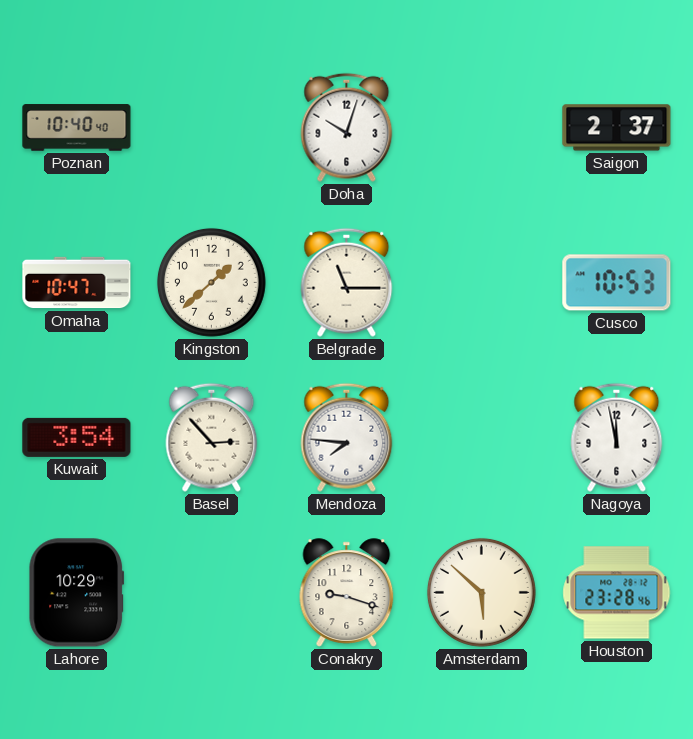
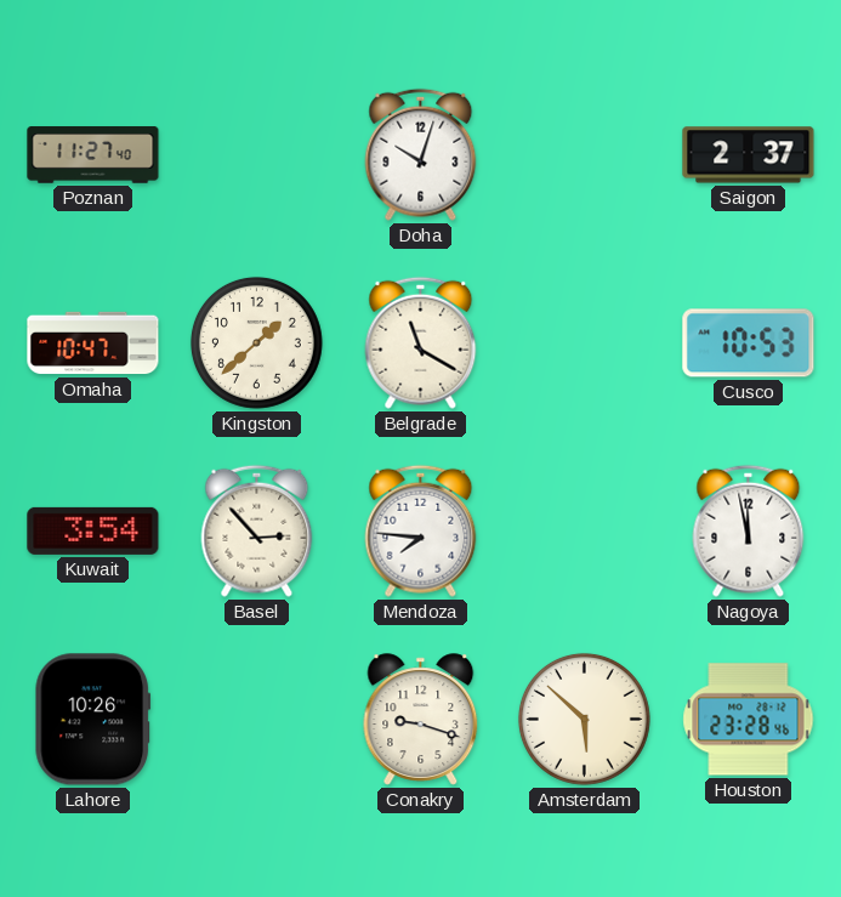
Poznan: 10:40 -> 11:27 (93, 155)
Belgrade: 11:15 -> 11:20 (421, 342)
Lahore: 10:29 -> 10:26 (93, 720)
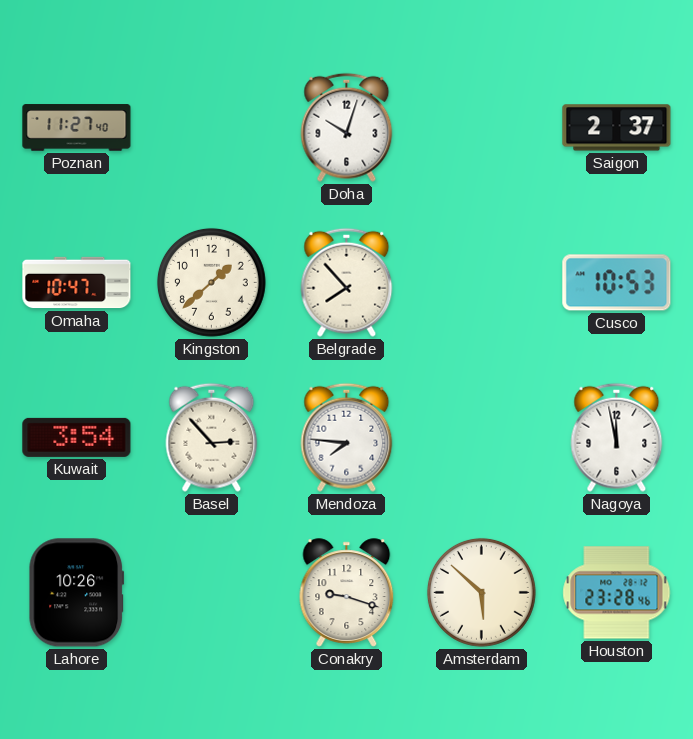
Belgrade: 11:20 -> 7:53 (347, 282)
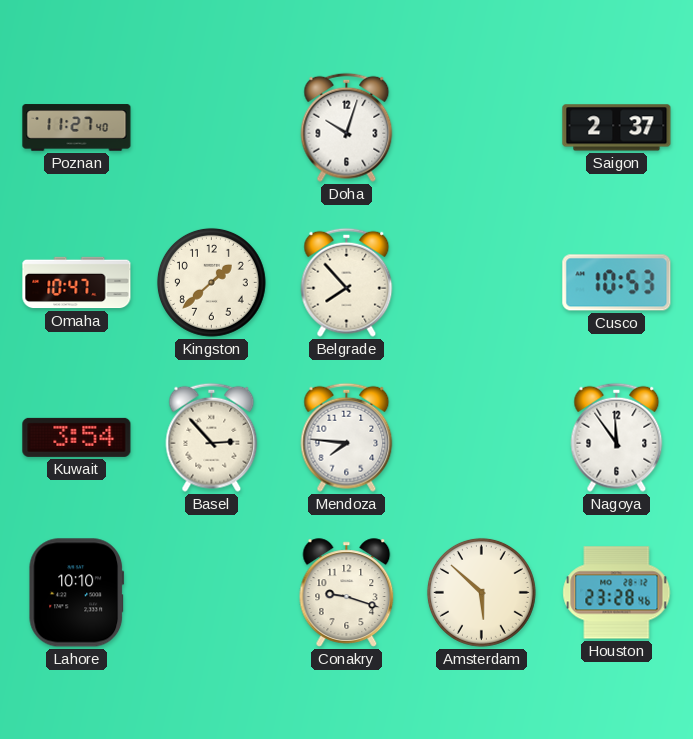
Nagoya: 11:58 -> 11:54 (617, 437)
Lahore: 10:26 -> 10:10 (77, 593)
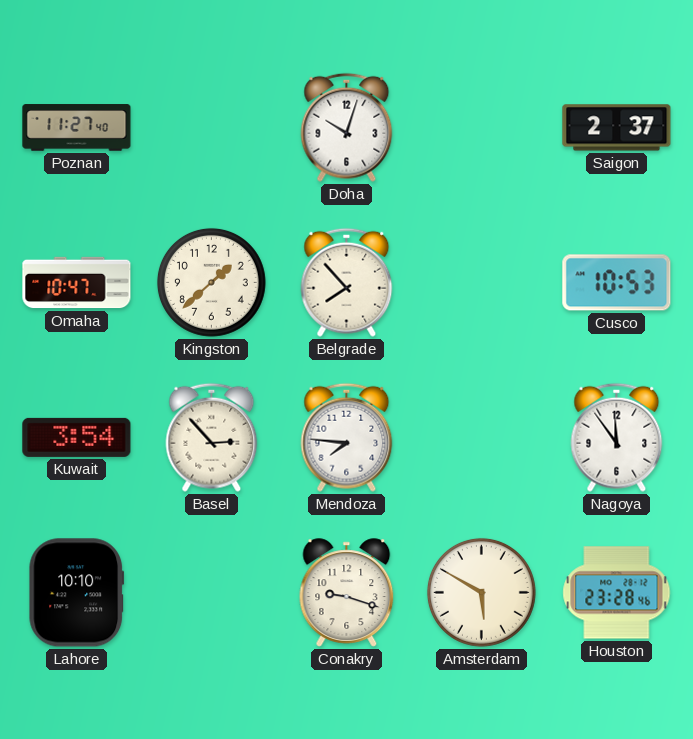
Amsterdam: 5:52 -> 5:50 (481, 592)
